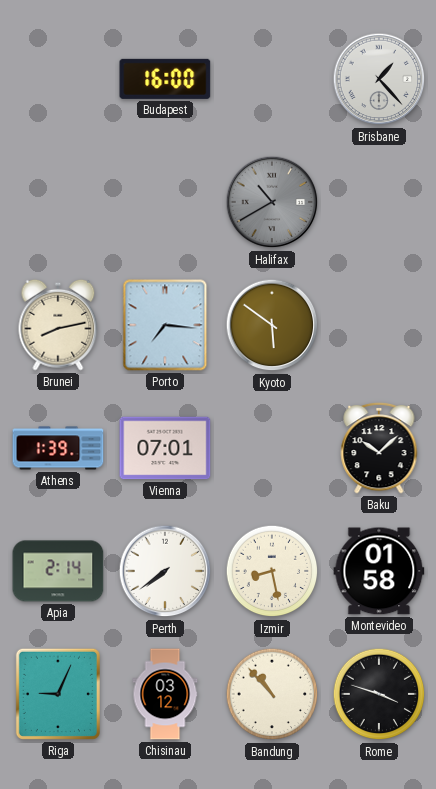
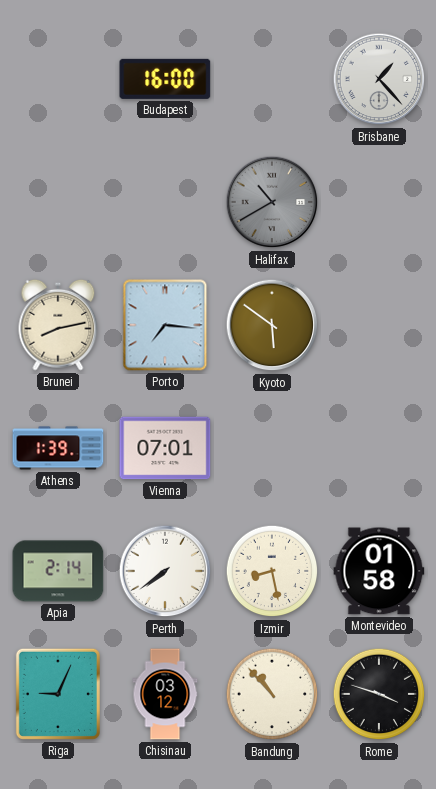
Baku: 10:08 -> none (379, 448)
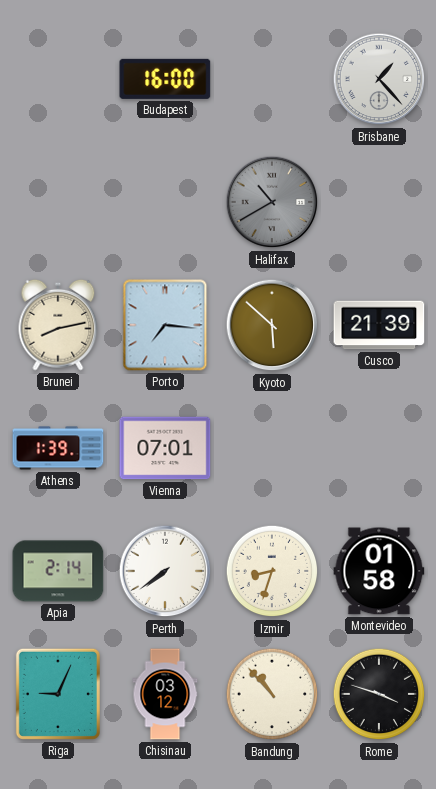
Kyoto: 5:51 -> 5:52 (272, 325)
Cusco: none -> 21:39 (379, 325)
Izmir: 8:28 -> 8:33 (272, 571)
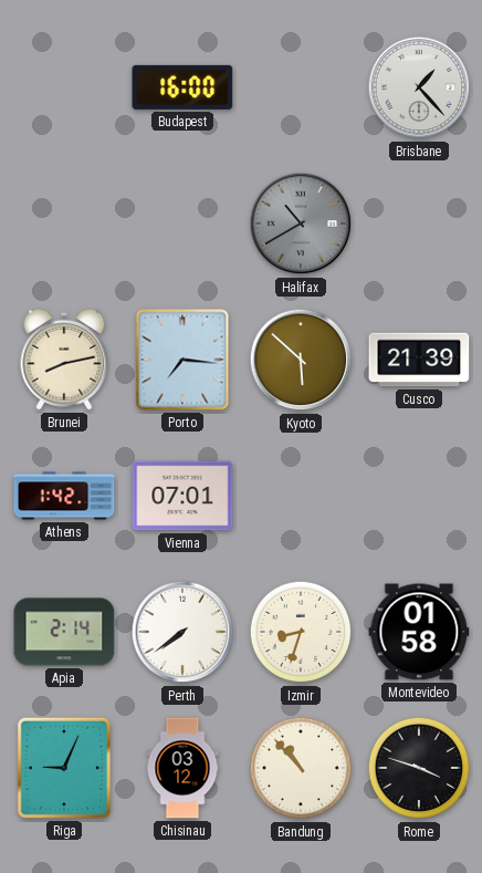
Athens: 1:39 -> 1:42 (64, 496)
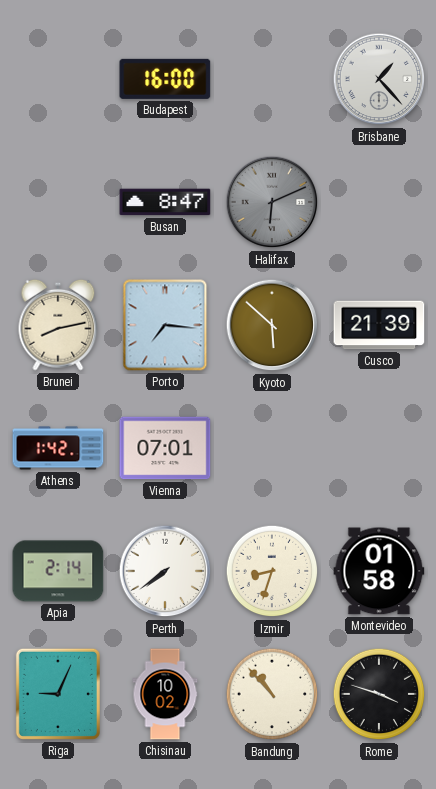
Busan: none -> 8:47 (165, 202)
Halifax: 10:40 -> 6:11 (272, 202)
Chisinau: 03:12 -> 10:02 (165, 694)
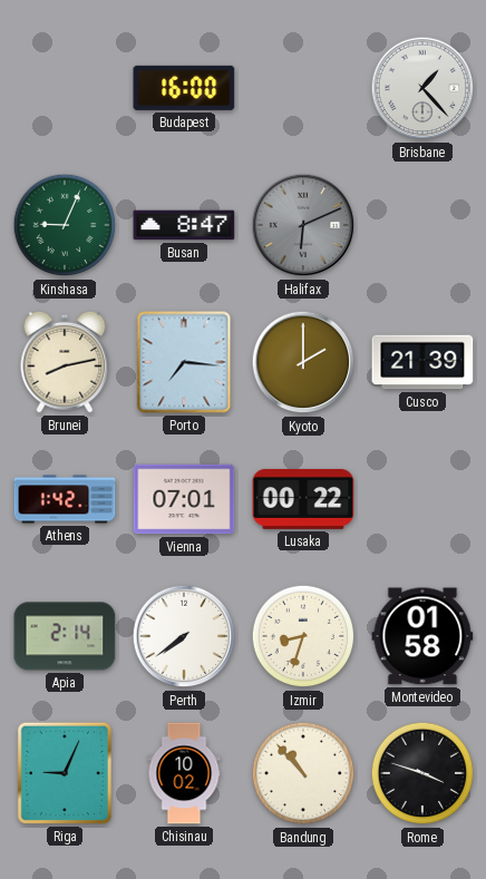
Kinshasa: none -> 9:04 (65, 225)
Kyoto: 5:52 -> 2:00 (303, 362)
Lusaka: none -> 00:22 (303, 499)
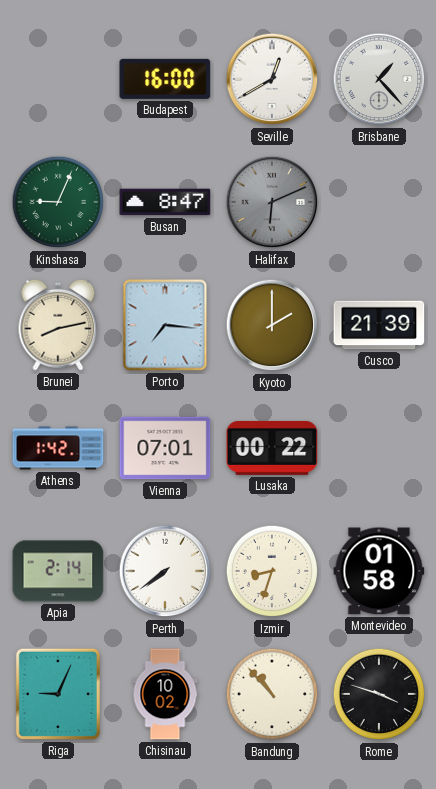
Seville: none -> 12:40 (272, 79)
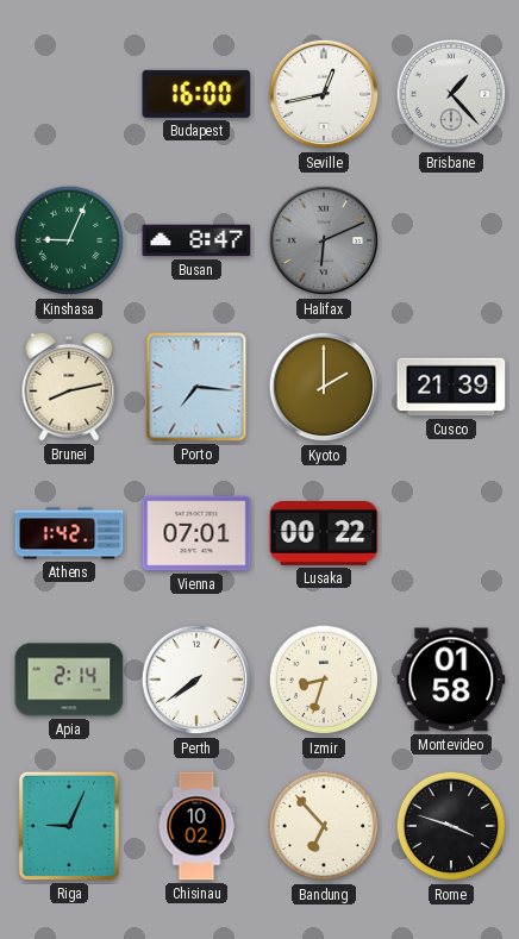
Seville: 12:40 -> 12:43 (324, 94)
Bandung: 10:53 -> 6:53 (324, 826)
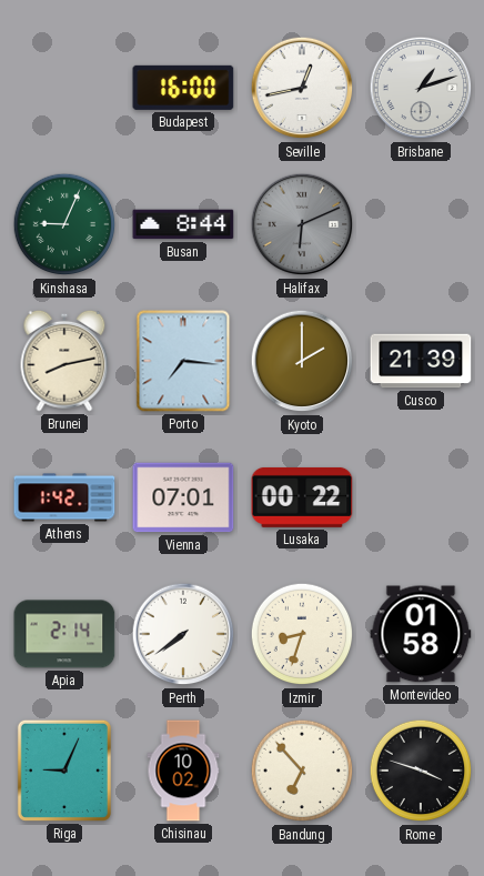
Brisbane: 1:23 -> 1:12 (421, 88)
Busan: 8:47 -> 8:44 (183, 224)
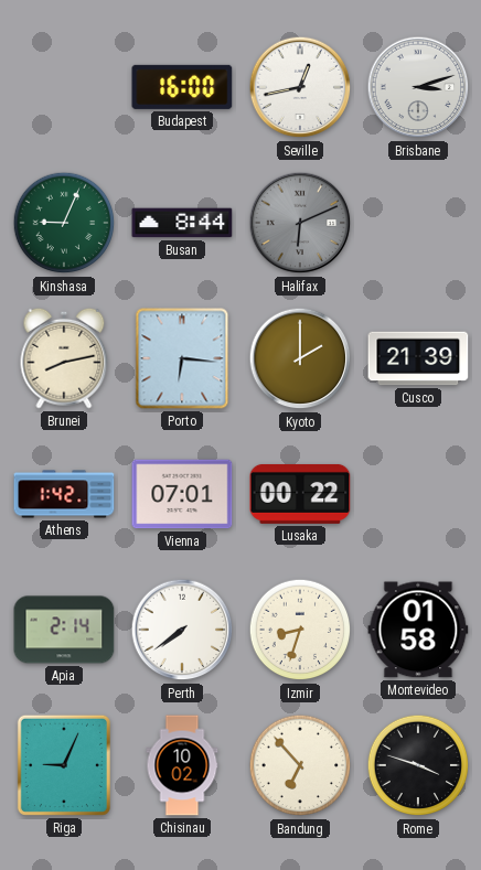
Brisbane: 1:12 -> 3:12 (418, 87)
Porto: 7:16 -> 6:16 (182, 358)
